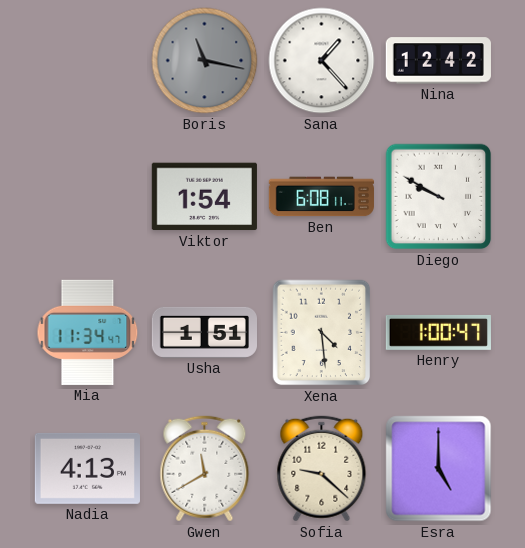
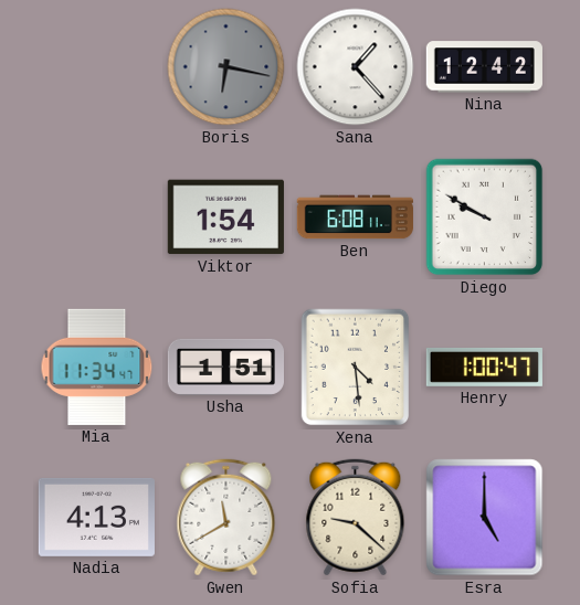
Boris: 11:17 -> 6:17 (226, 67)
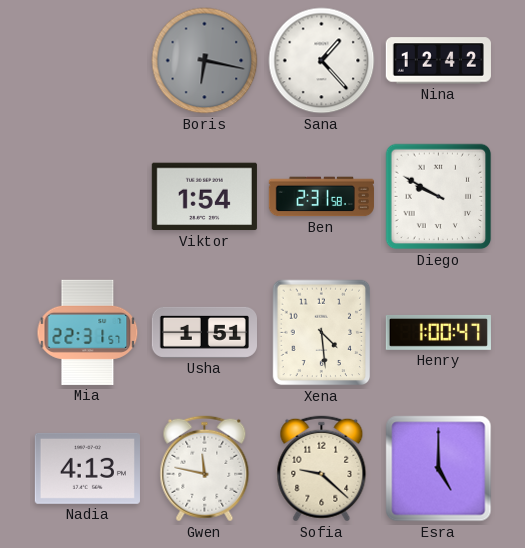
Ben: 6:08 -> 2:31 (321, 197)
Mia: 11:34 -> 22:31 (88, 332)
Gwen: 11:40 -> 11:47 (205, 469)
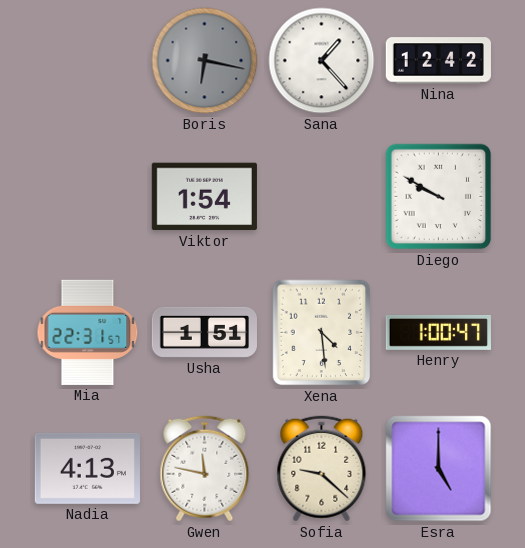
Ben: 2:31 -> none (321, 197)
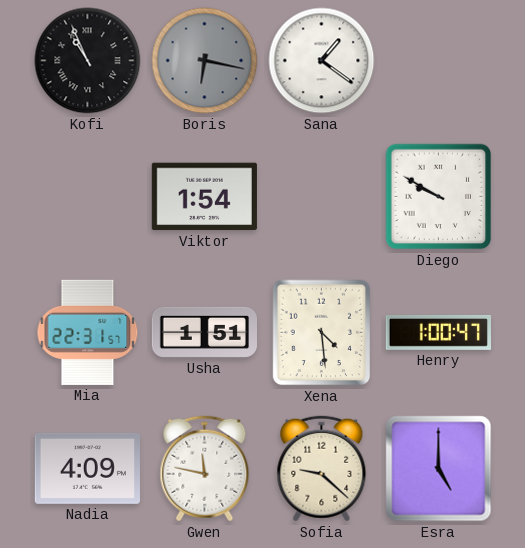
Kofi: none -> 10:56 (88, 61)
Sana: 1:23 -> 1:21 (322, 61)
Nina: 12:42 -> none (438, 61)
Nadia: 4:13 -> 4:09 (87, 468)
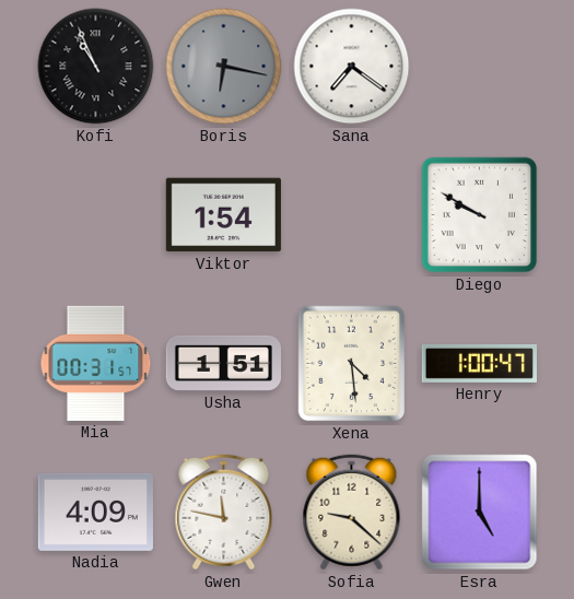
Sana: 1:21 -> 7:21 (352, 67)
Mia: 22:31 -> 00:31 (96, 363)
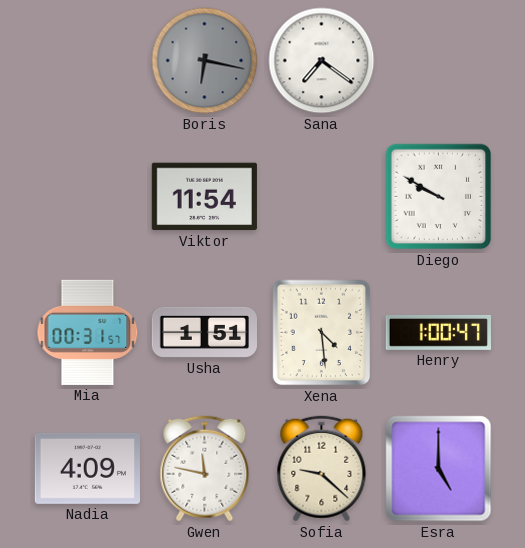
Kofi: 10:56 -> none (96, 67)
Viktor: 1:54 -> 11:54 (204, 197)
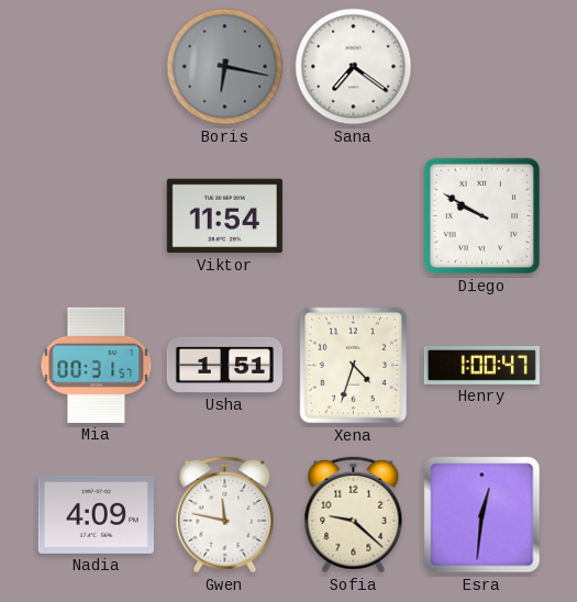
Xena: 4:29 -> 4:33 (354, 366)
Esra: 5:00 -> 12:31 (482, 515)
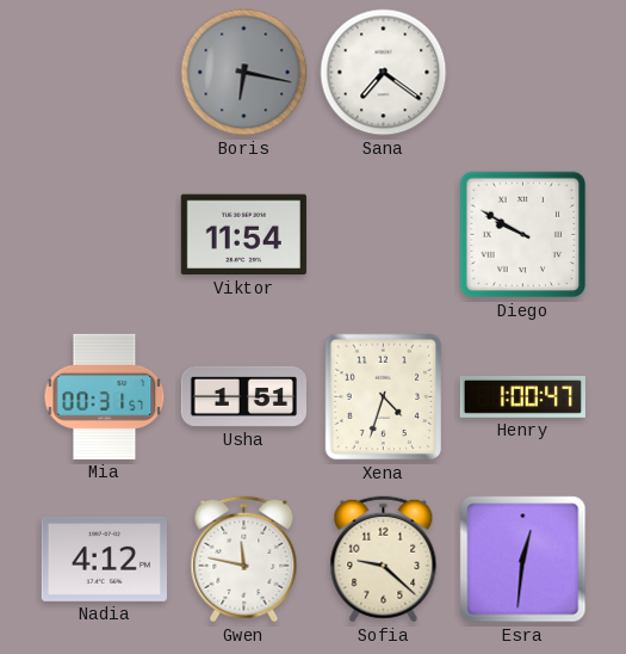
Nadia: 4:09 -> 4:12 (104, 559)
